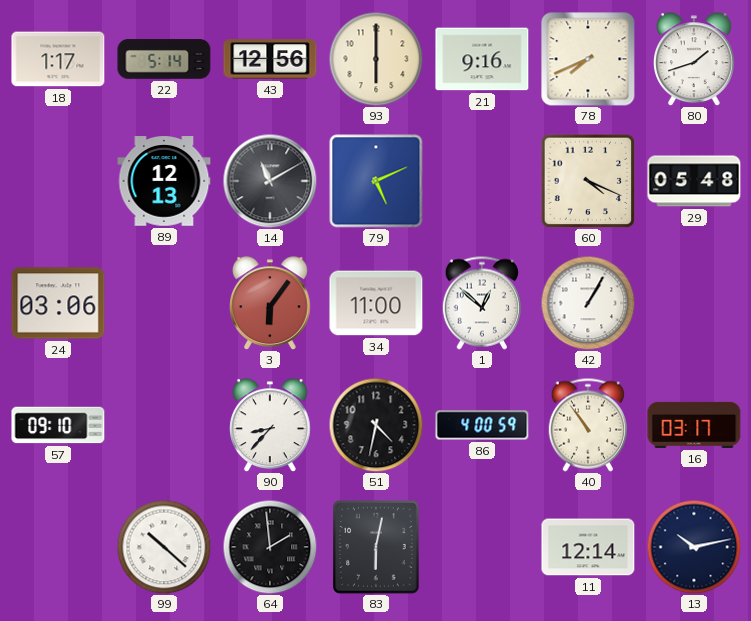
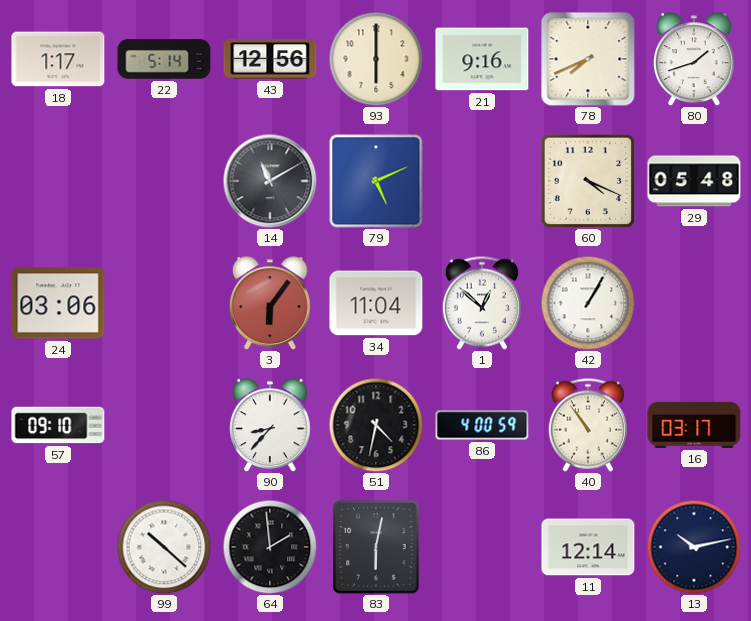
89: 12:13 -> none (164, 181)
34: 11:00 -> 11:04 (376, 303)
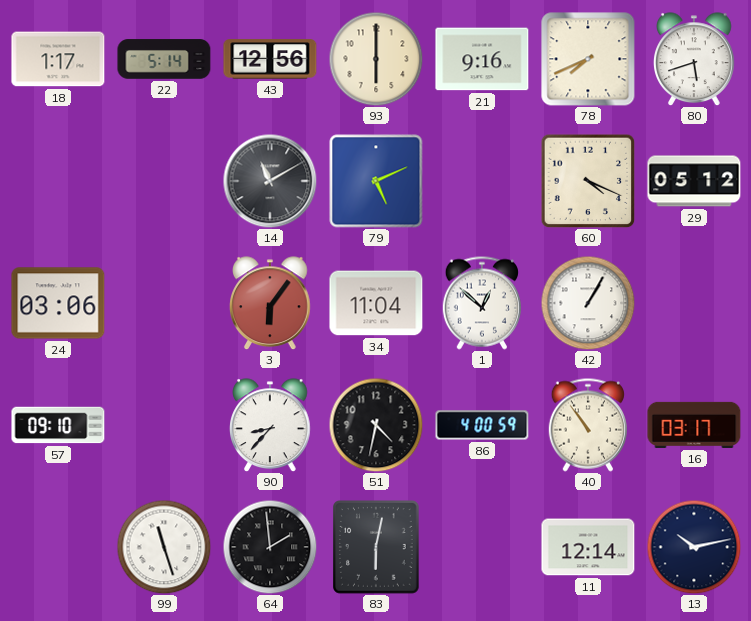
80: 1:42 -> 5:42 (695, 59)
29: 05:48 -> 05:12 (694, 181)
99: 10:22 -> 11:27 (164, 547)
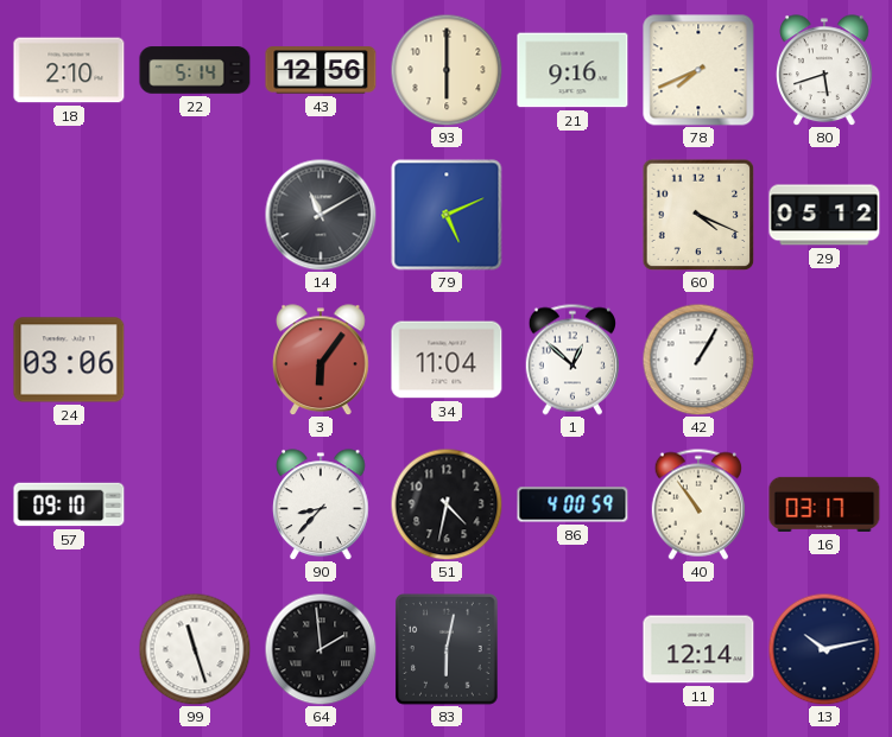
18: 1:17 -> 2:10 (69, 70)
